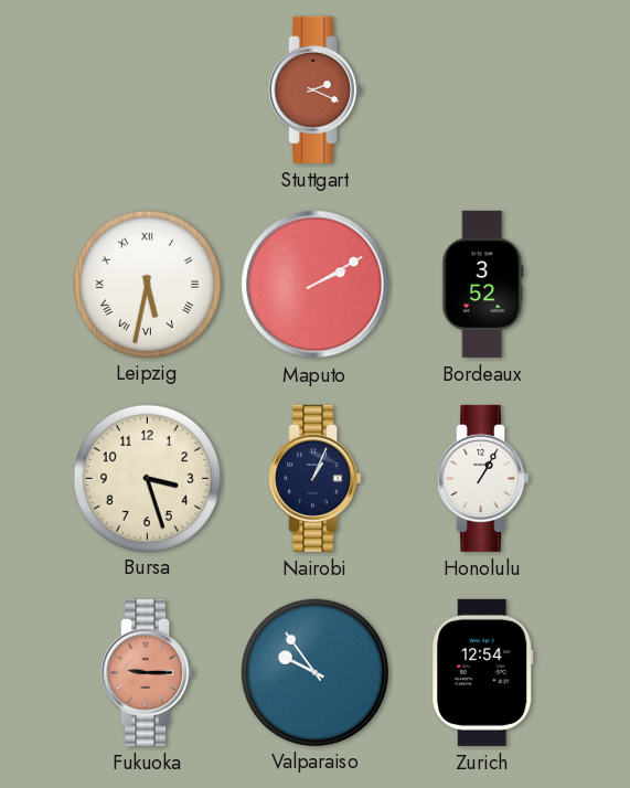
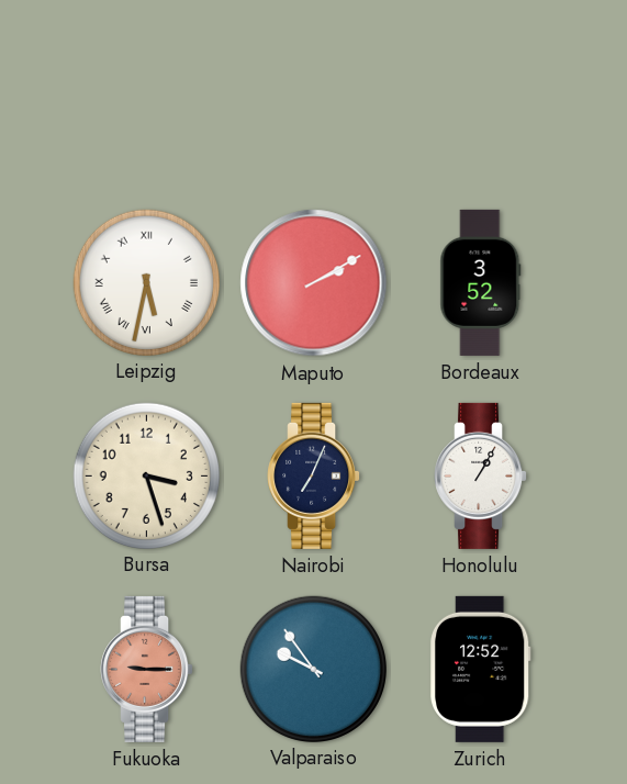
Stuttgart: 2:19 -> none (316, 89)
Nairobi: 1:04 -> 7:04 (314, 475)
Zurich: 12:54 -> 12:52 (480, 669)
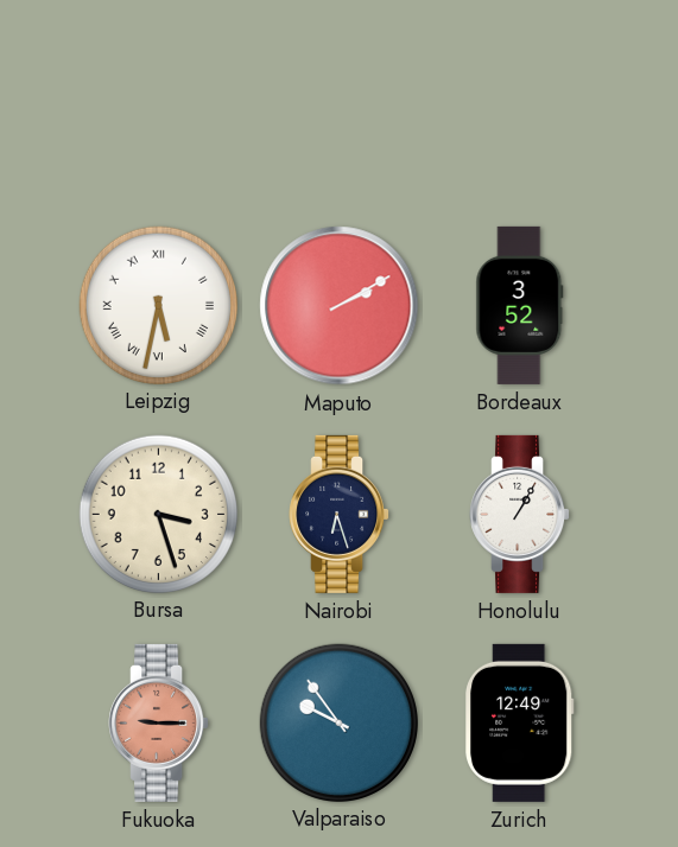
Nairobi: 7:04 -> 6:27 (340, 514)
Zurich: 12:52 -> 12:49 (519, 722)
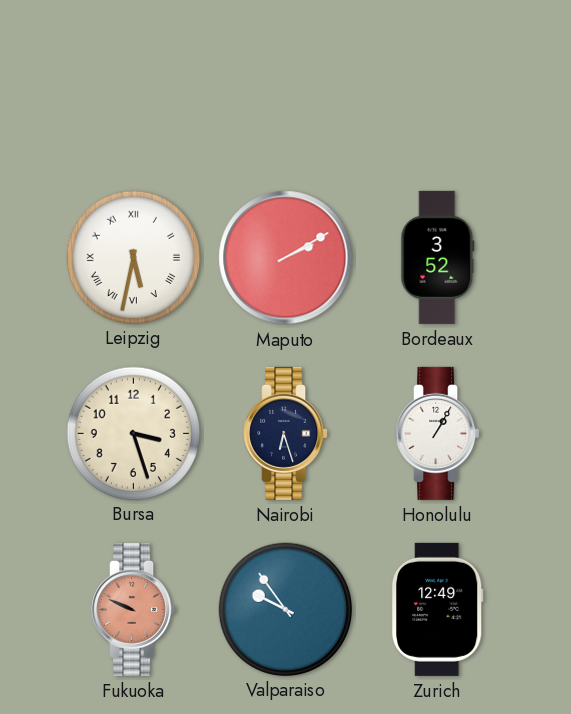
Fukuoka: 9:15 -> 9:49 (134, 609)
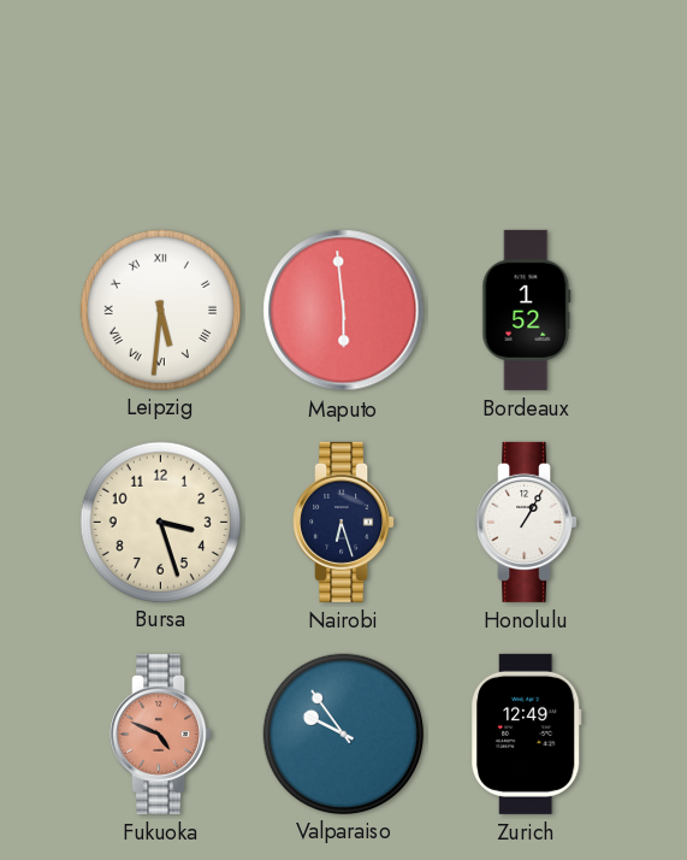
Leipzig: 5:32 -> 5:31 (160, 310)
Maputo: 2:10 -> 5:59 (344, 311)
Bordeaux: 3:52 -> 1:52 (527, 310)
Fukuoka: 9:49 -> 4:49 (161, 734)
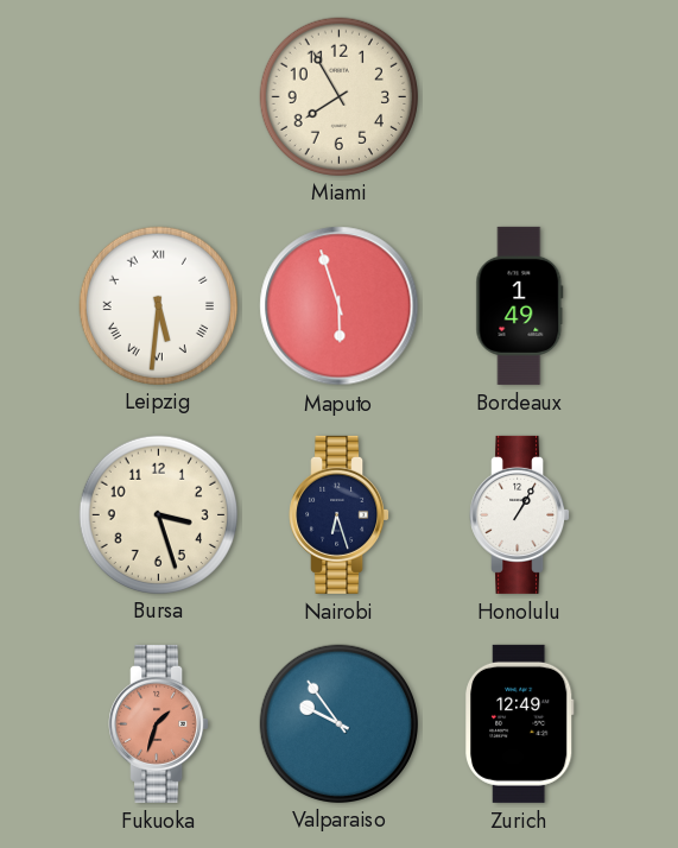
Miami: none -> 7:55 (338, 96)
Maputo: 5:59 -> 5:57 (340, 306)
Bordeaux: 1:52 -> 1:49 (520, 305)
Fukuoka: 4:49 -> 1:33 (159, 723)
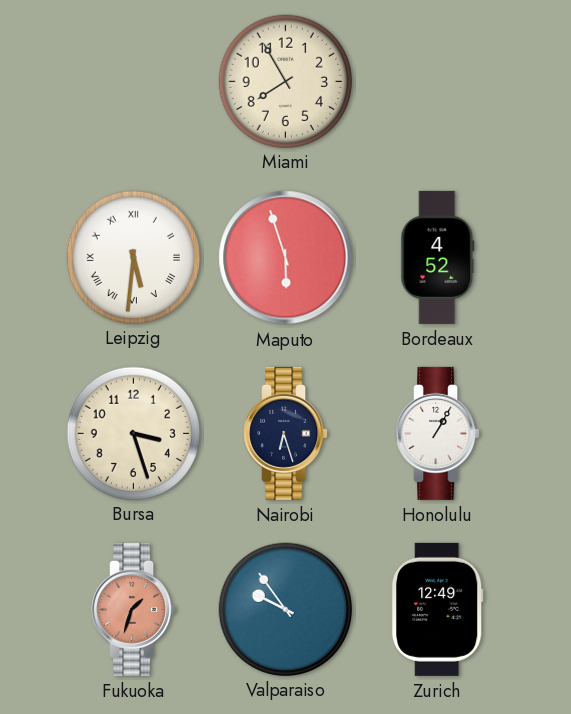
Bordeaux: 1:49 -> 4:52 (438, 257)
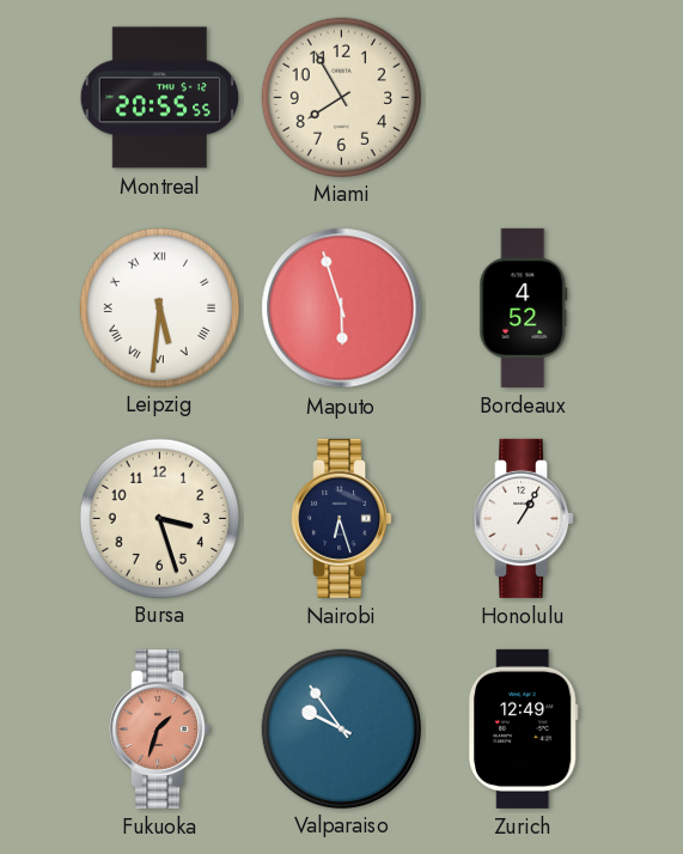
Montreal: none -> 20:55 (160, 98)
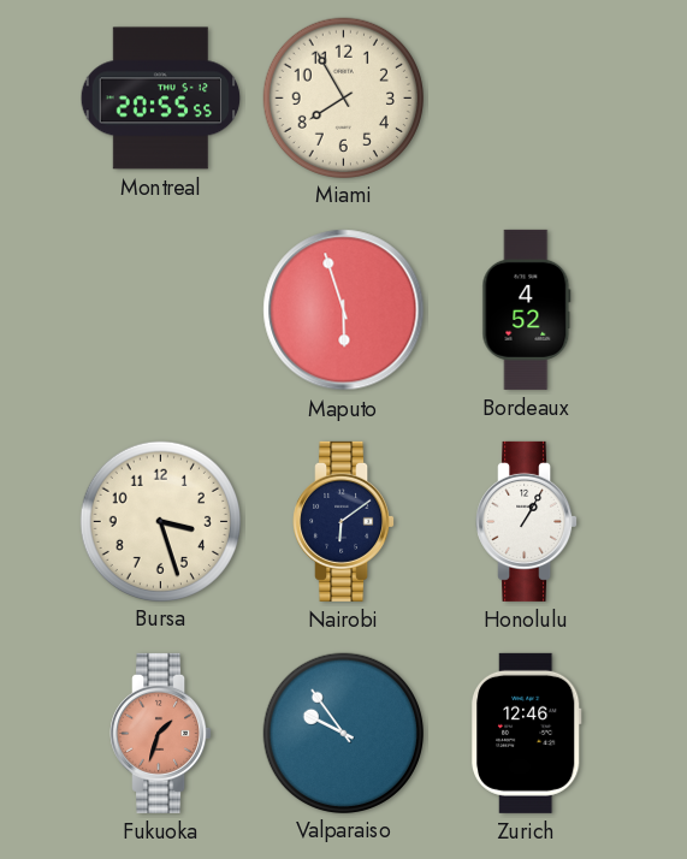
Leipzig: 5:31 -> none (159, 307)
Nairobi: 6:27 -> 6:09 (344, 521)
Zurich: 12:49 -> 12:46 (526, 733)
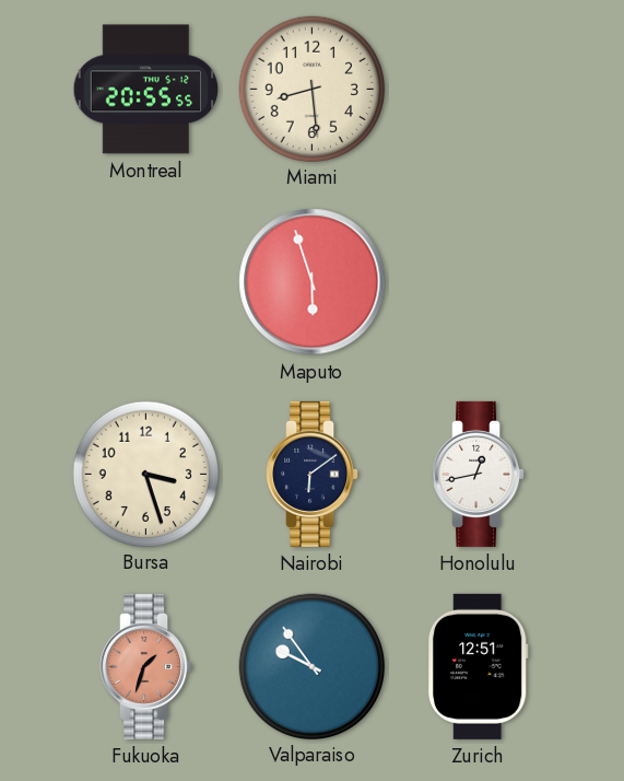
Miami: 7:55 -> 8:29 (311, 89)
Bordeaux: 4:52 -> none (527, 309)
Honolulu: 1:05 -> 12:43 (479, 474)
Zurich: 12:46 -> 12:51 (478, 666)
